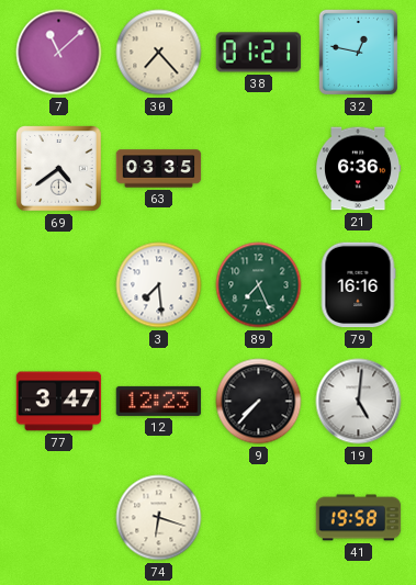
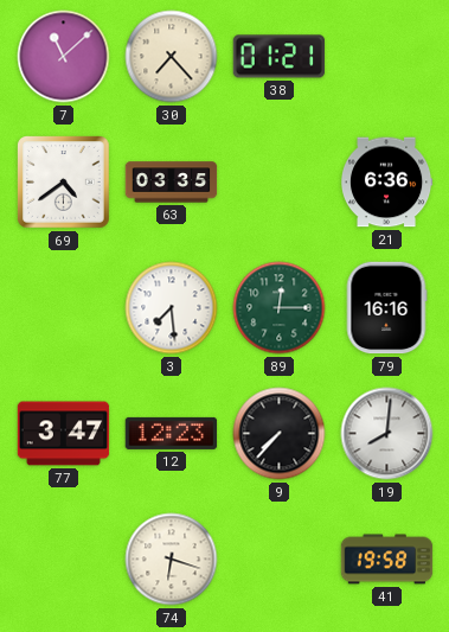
32: 12:47 -> none (358, 52)
89: 7:26 -> 12:15 (280, 308)
19: 5:01 -> 8:01 (387, 434)
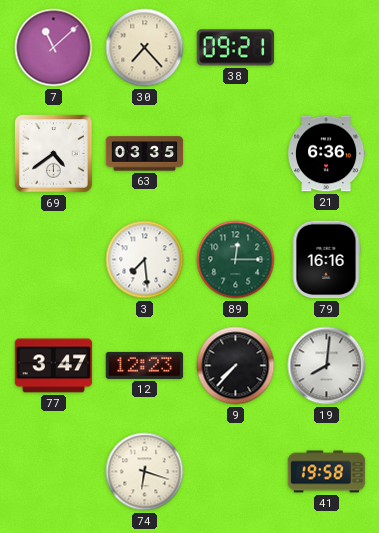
38: 01:21 -> 09:21 (236, 48)
